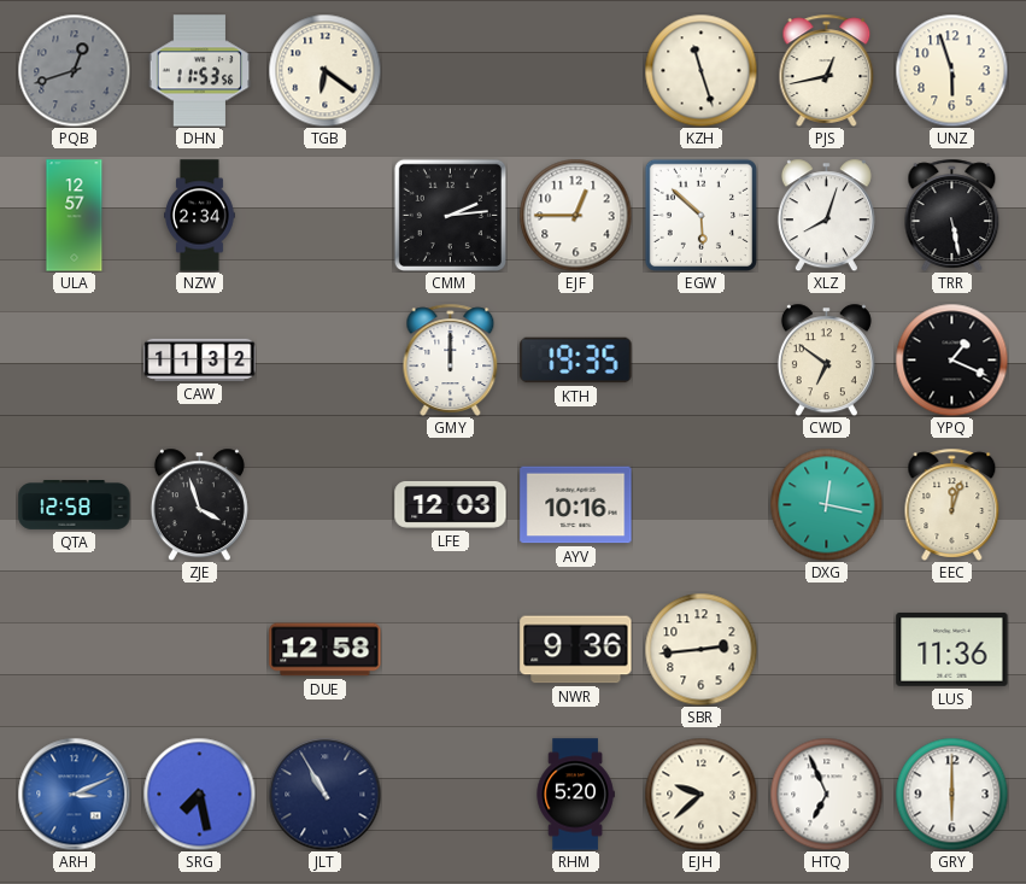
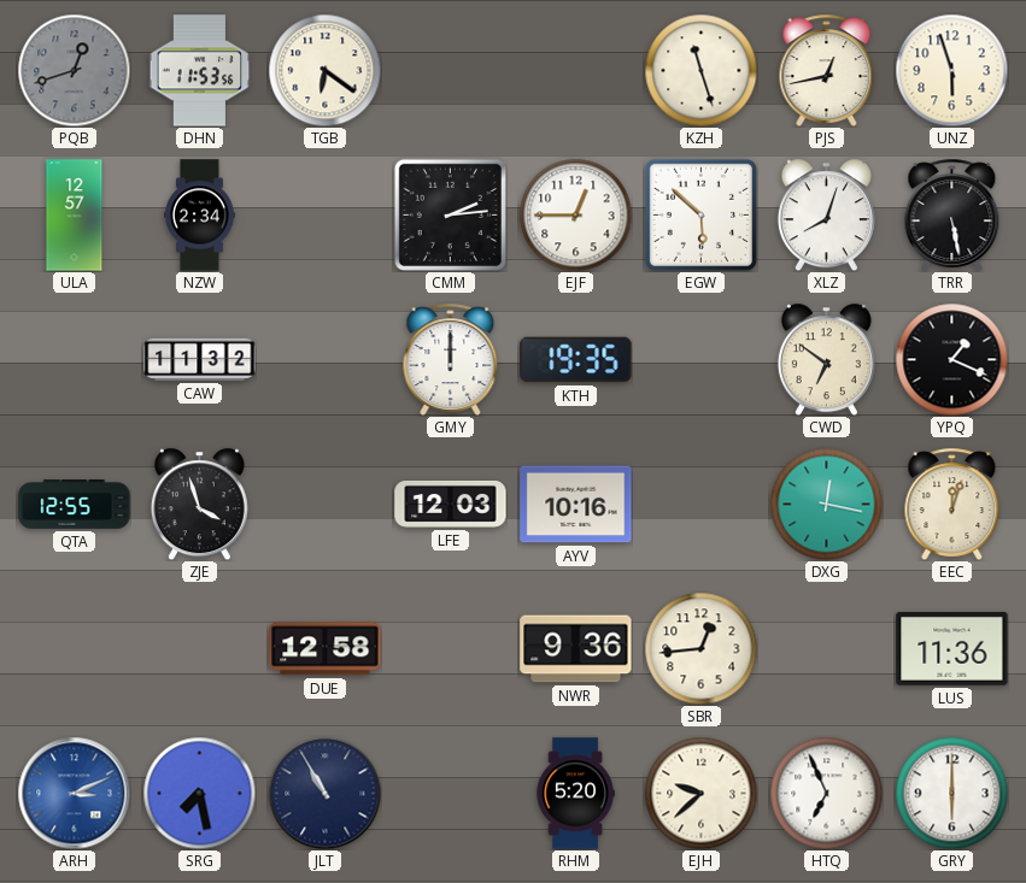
QTA: 12:58 -> 12:55 (75, 505)
SBR: 2:44 -> 12:44 (700, 648)
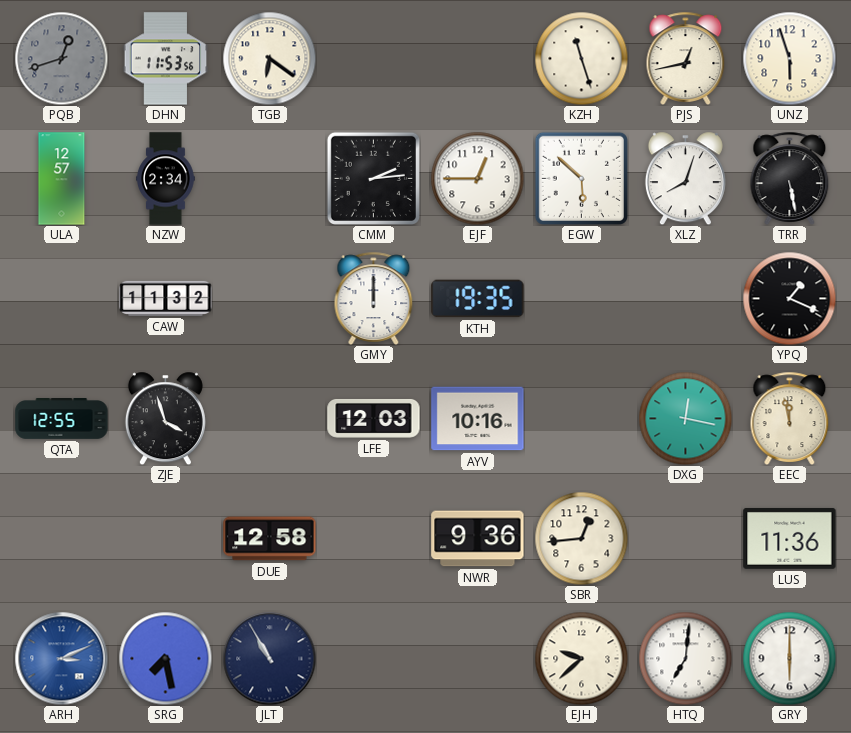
CWD: 6:51 -> none (826, 359)
EEC: 12:03 -> 11:58 (790, 418)
RHM: 5:20 -> none (575, 794)
HTQ: 6:56 -> 7:01 (685, 658)
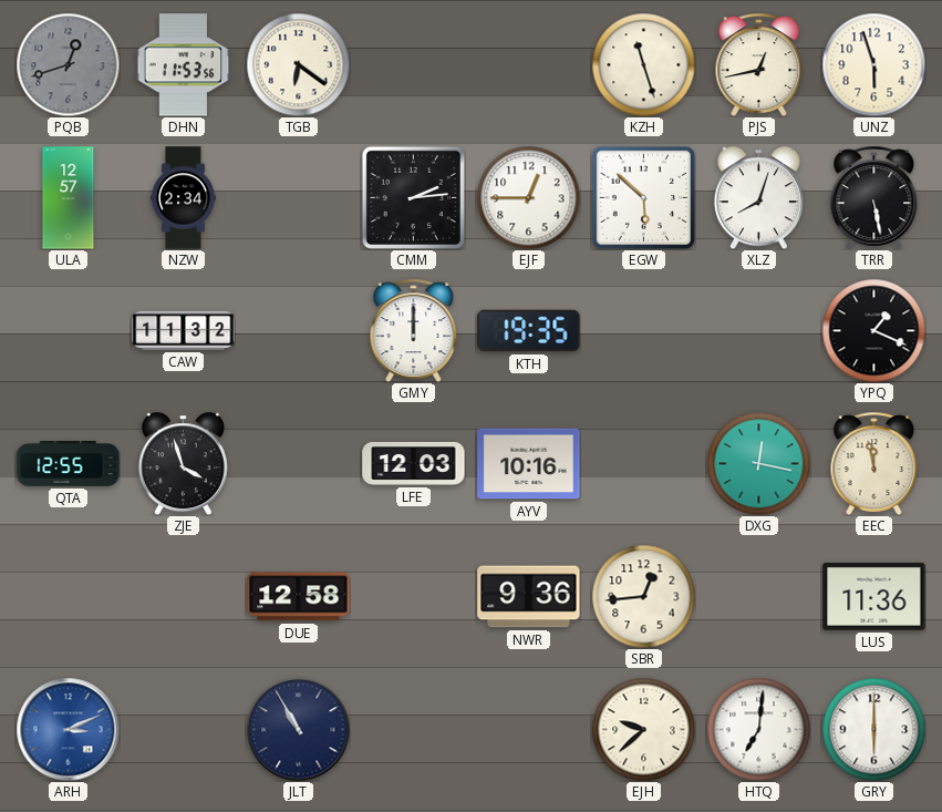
SRG: 7:28 -> none (165, 658)
